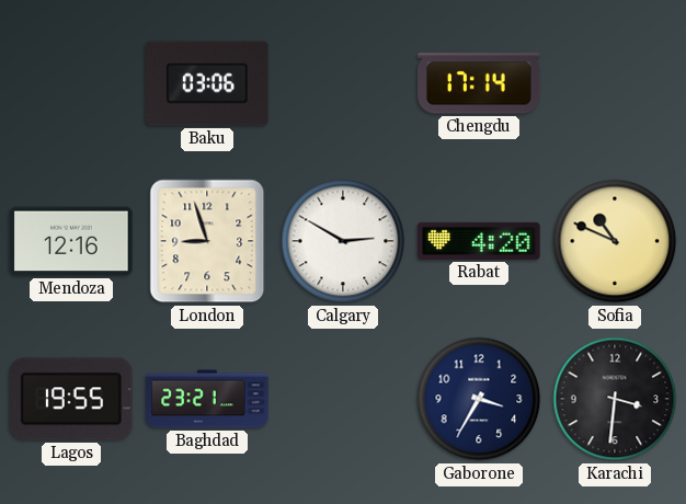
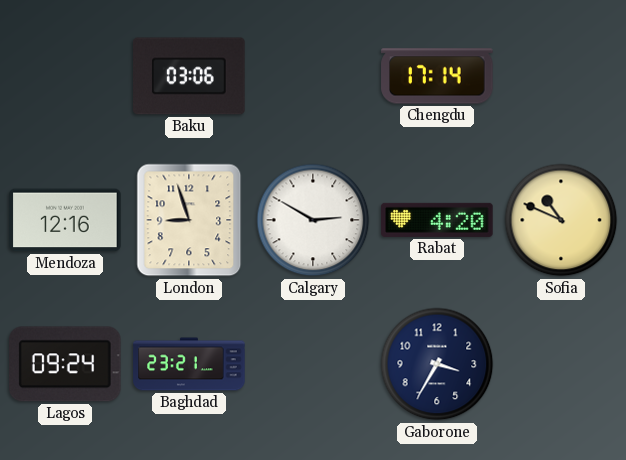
Lagos: 19:55 -> 09:24 (66, 364)
Karachi: 3:31 -> none (615, 399)
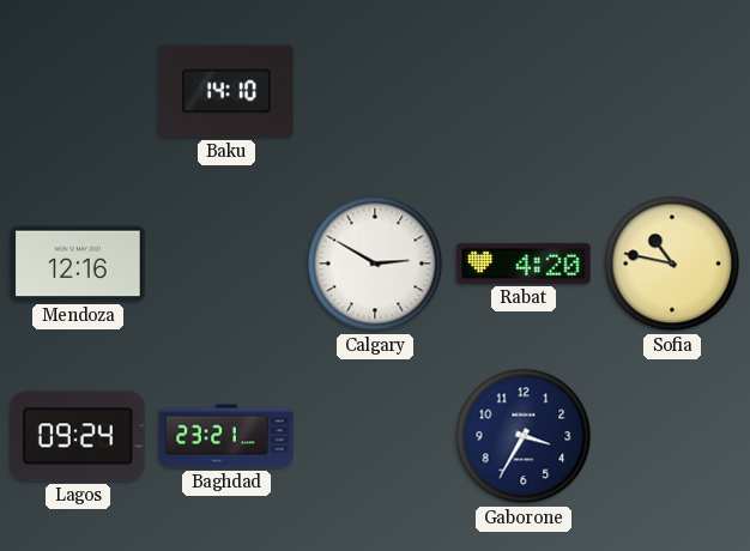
Baku: 03:06 -> 14:10 (226, 91)
Chengdu: 17:14 -> none (437, 76)
London: 8:57 -> none (189, 220)
Sofia: 10:49 -> 10:47 (672, 264)
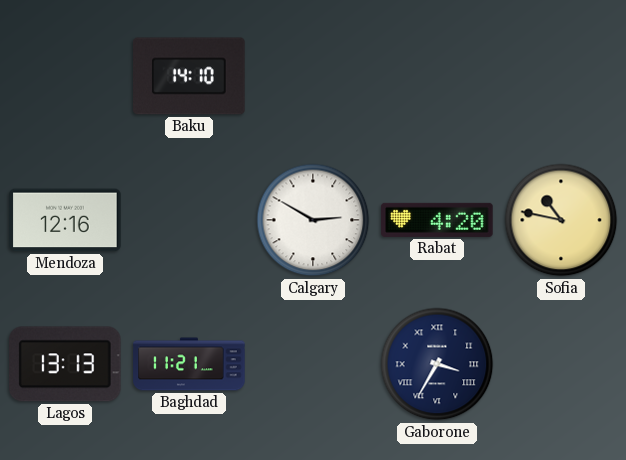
Lagos: 09:24 -> 13:13 (66, 364)
Baghdad: 23:21 -> 11:21 (189, 364)
Gaborone numerals: Arabic -> Roman (437, 364)
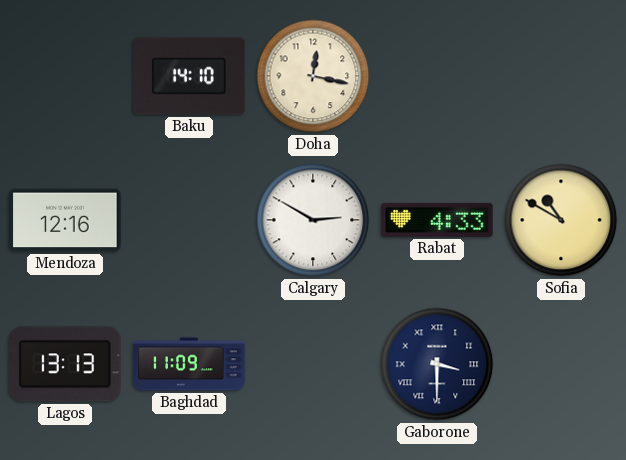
Doha: none -> 12:17 (313, 76)
Rabat: 4:20 -> 4:33 (437, 220)
Sofia: 10:47 -> 10:50 (561, 220)
Baghdad: 11:21 -> 11:09 (189, 364)
Gaborone: 3:35 -> 3:30 (437, 364)
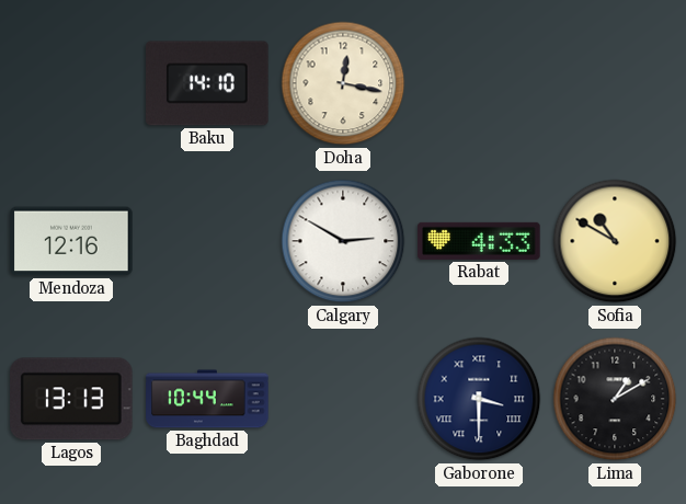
Baghdad: 11:09 -> 10:44 (207, 399)
Lima: none -> 1:10 (615, 399)
